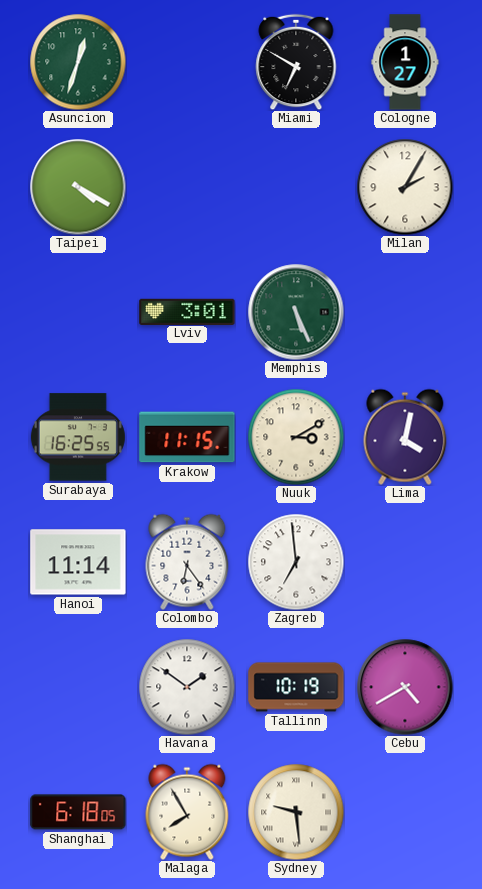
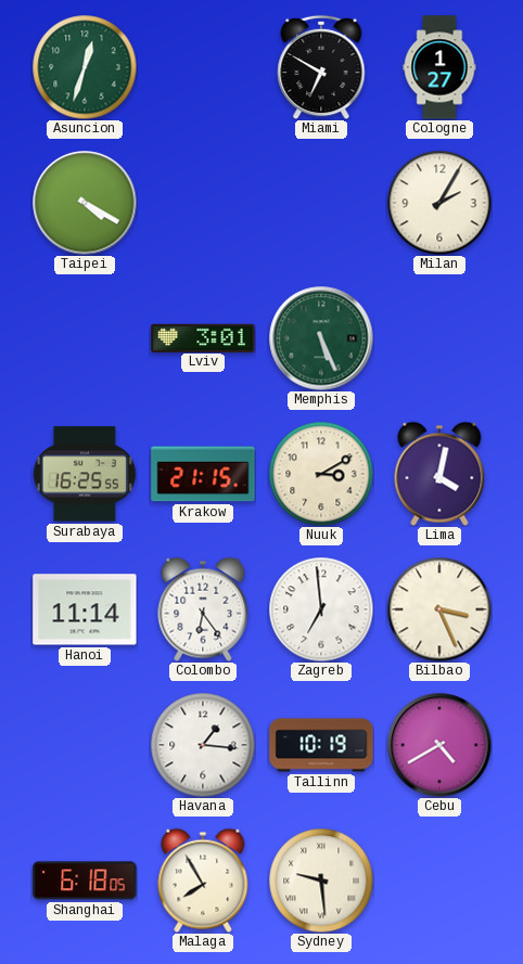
Krakow: 11:15 -> 21:15 (203, 474)
Bilbao: none -> 3:26 (439, 609)
Havana: 1:51 -> 1:16 (203, 745)
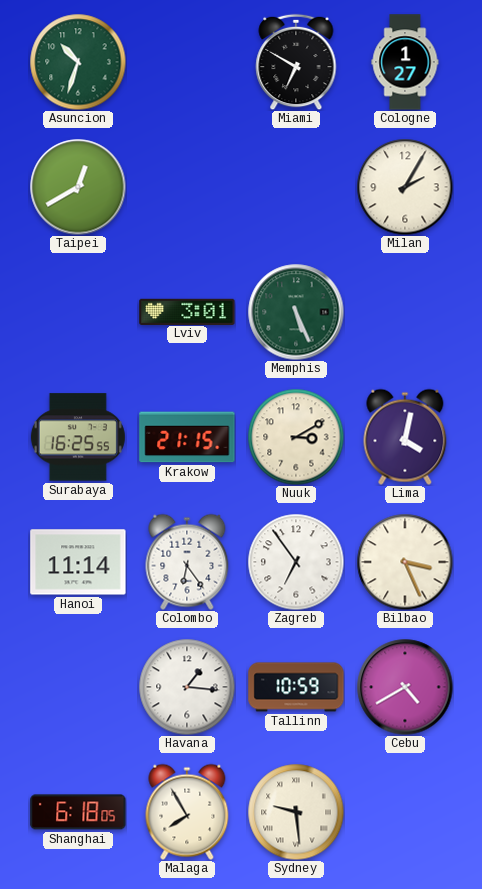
Asuncion: 12:33 -> 10:33 (78, 62)
Taipei: 4:20 -> 12:40 (78, 187)
Zagreb: 6:59 -> 6:54 (296, 562)
Tallinn: 10:19 -> 10:59 (296, 687)
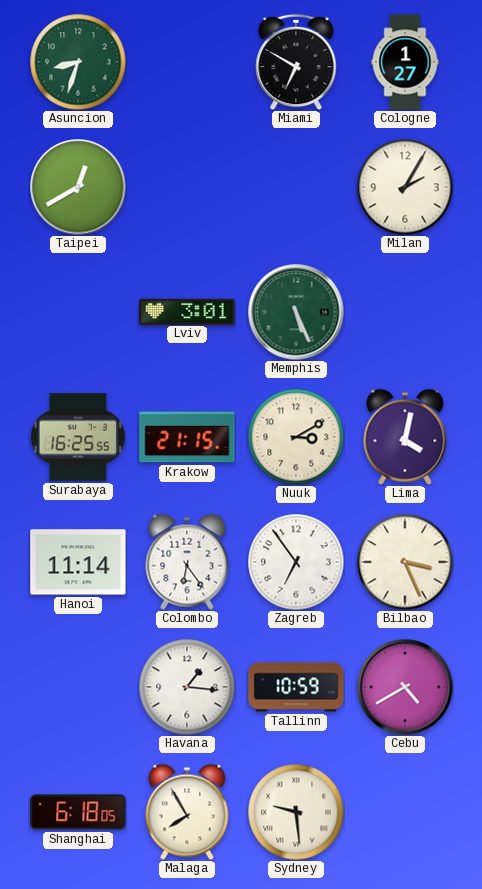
Asuncion: 10:33 -> 8:33 (78, 62)
